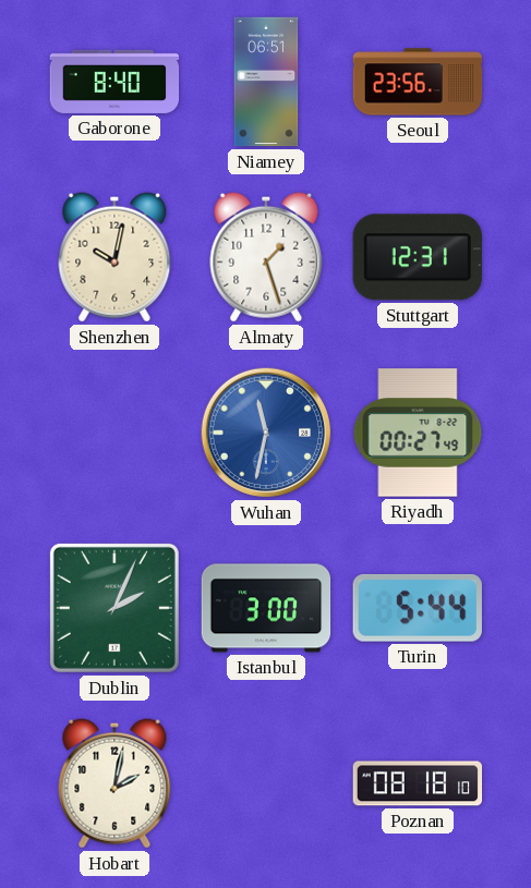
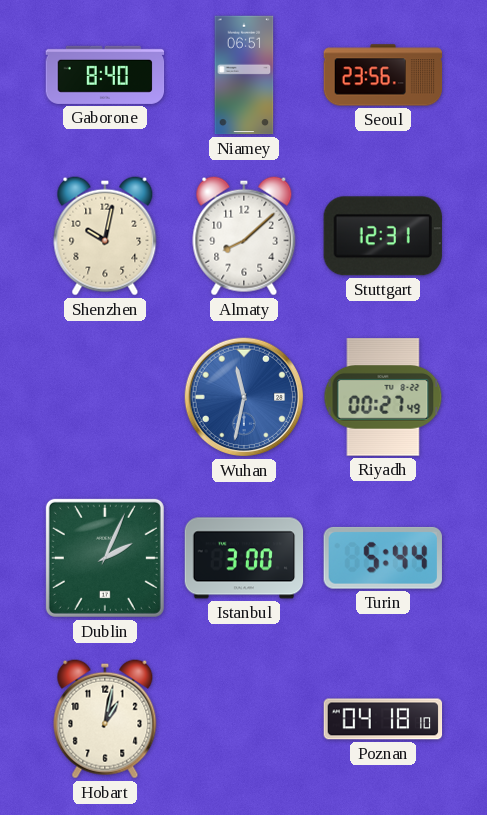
Almaty: 1:27 -> 8:08 (244, 236)
Hobart: 2:02 -> 1:02 (105, 719)
Poznan: 08:18 -> 04:18 (383, 719)
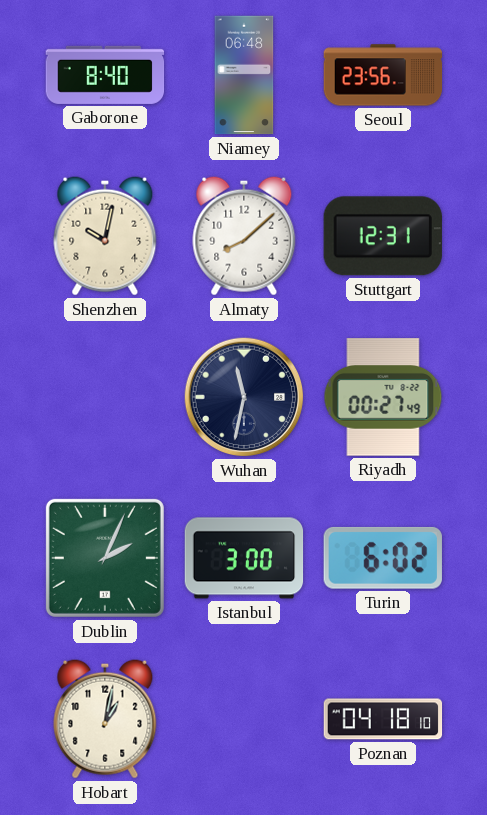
Niamey: 06:51 -> 06:48 (244, 75)
Wuhan dial: blue -> navy (244, 397)
Turin: 5:44 -> 6:02 (383, 558)
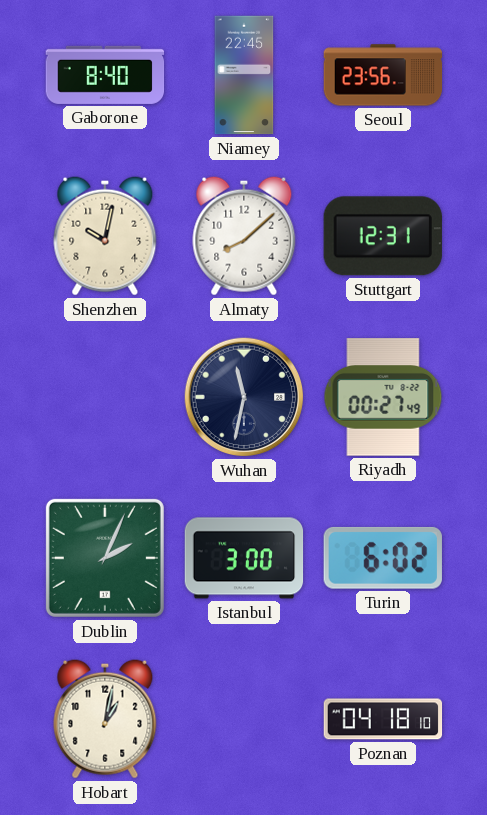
Niamey: 06:48 -> 22:45 (244, 75)
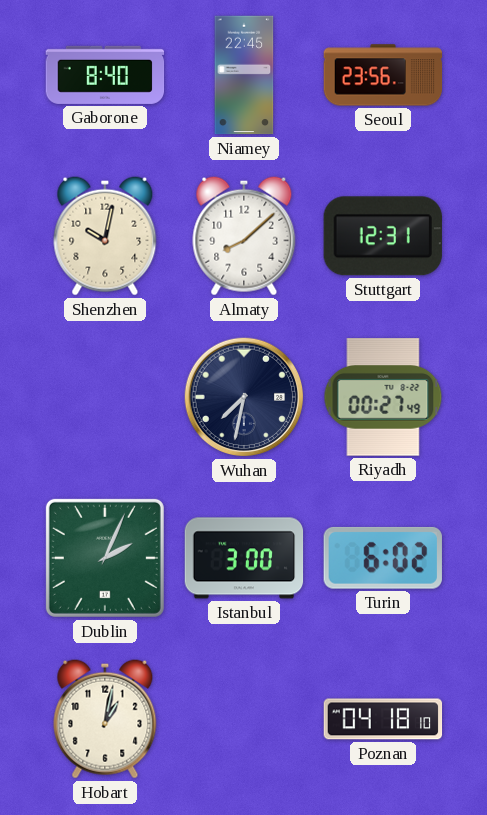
Wuhan: 11:32 -> 7:32 (244, 397)
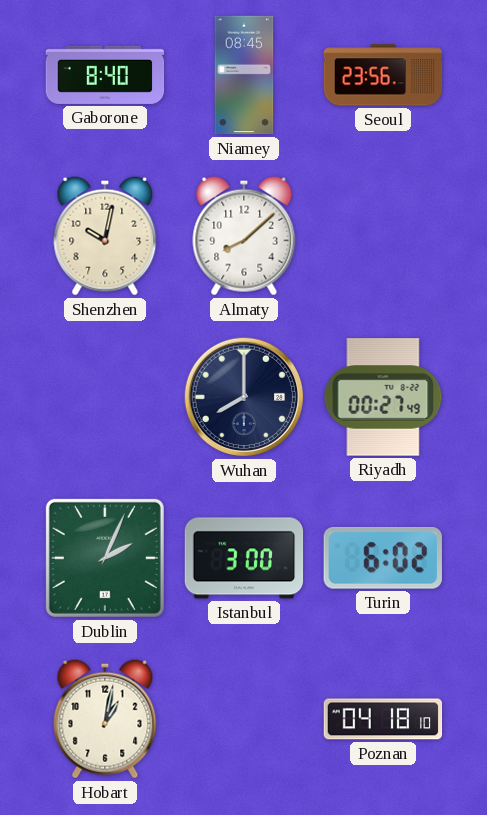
Niamey: 22:45 -> 08:45 (244, 75)
Stuttgart: 12:31 -> none (383, 236)
Wuhan: 7:32 -> 8:00 (244, 397)
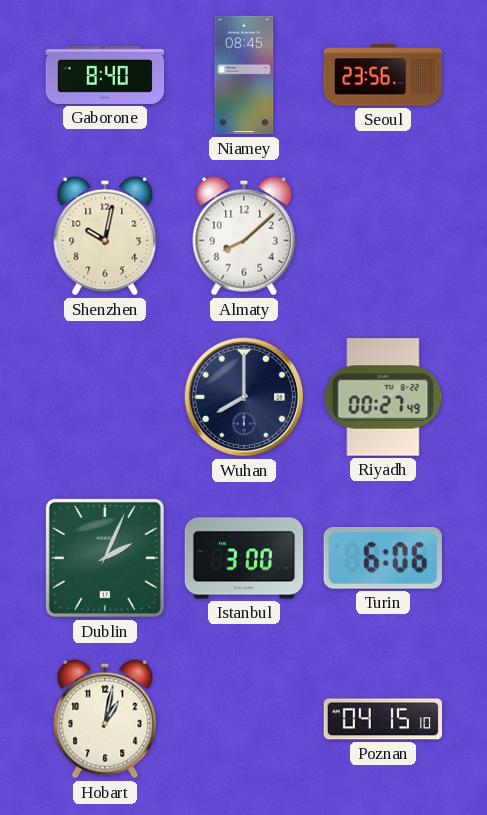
Turin: 6:02 -> 6:06 (383, 558)
Poznan: 04:18 -> 04:15 (383, 719)
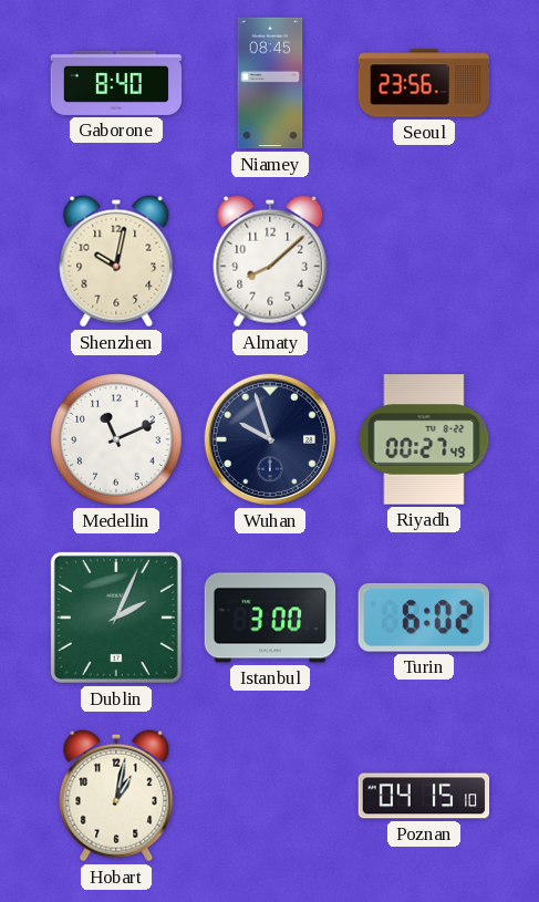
Medellin: none -> 11:11 (116, 439)
Wuhan: 8:00 -> 9:57 (270, 439)
Turin: 6:06 -> 6:02 (424, 618)
